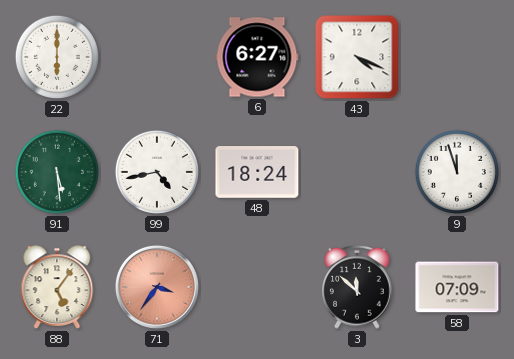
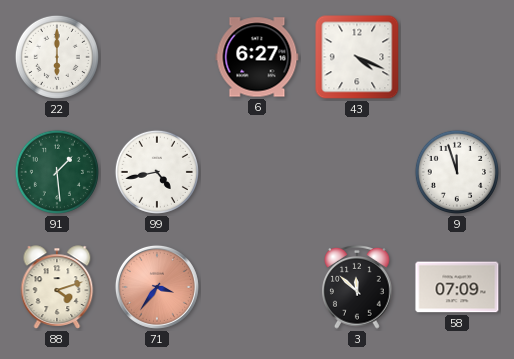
91: 5:29 -> 1:29 (57, 172)
48: 18:24 -> none (257, 172)
88: 5:06 -> 4:12 (57, 287)
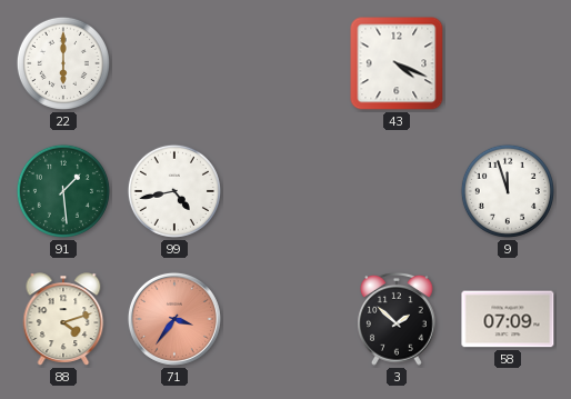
6: 6:27 -> none (257, 57)
3: 11:52 -> 1:52 (397, 319)
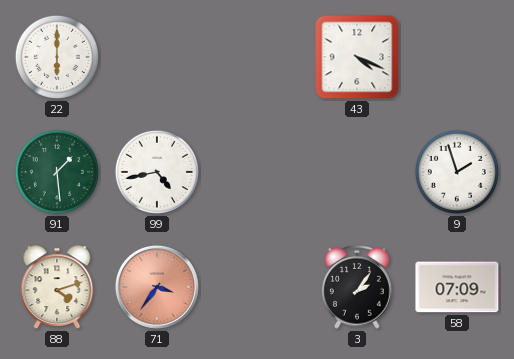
9: 11:57 -> 1:57 (457, 172)
3: 1:52 -> 2:06 (357, 287)
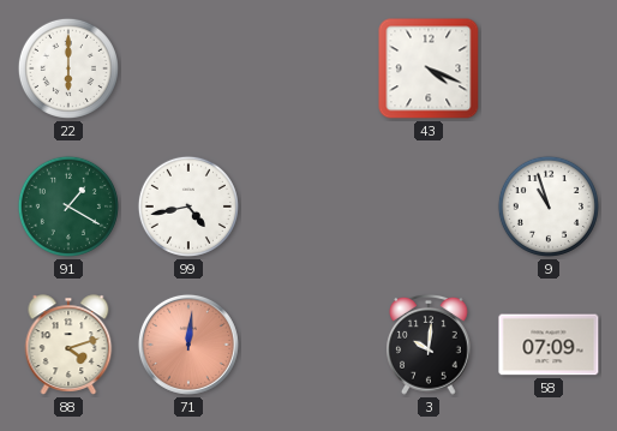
91: 1:29 -> 1:20 (68, 206)
9: 1:57 -> 10:57 (549, 206)
71: 3:36 -> 12:01 (188, 345)
3: 2:06 -> 10:01 (429, 345)
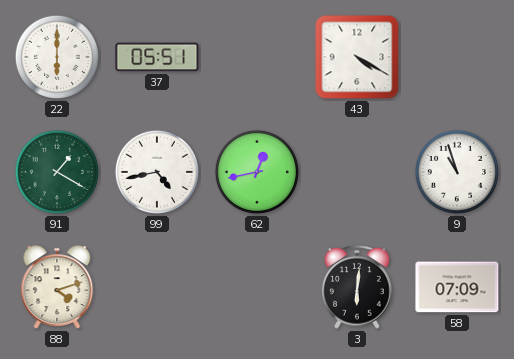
37: none -> 05:51 (157, 57)
43: 4:19 -> 4:20 (357, 57)
62: none -> 12:43 (257, 172)
71: 12:01 -> none (188, 345)
3: 10:01 -> 6:01 (357, 287)
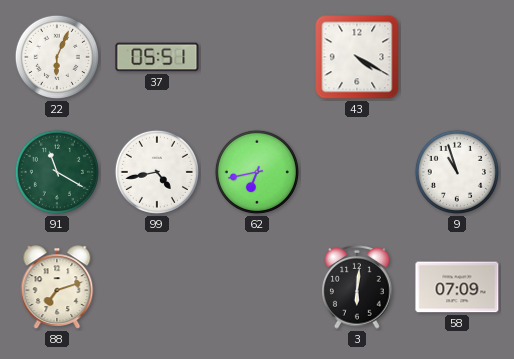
22: 6:00 -> 6:04 (57, 57)
91: 1:20 -> 11:20 (57, 172)
62: 12:43 -> 6:43 (257, 172)
88: 4:12 -> 7:12 (57, 287)
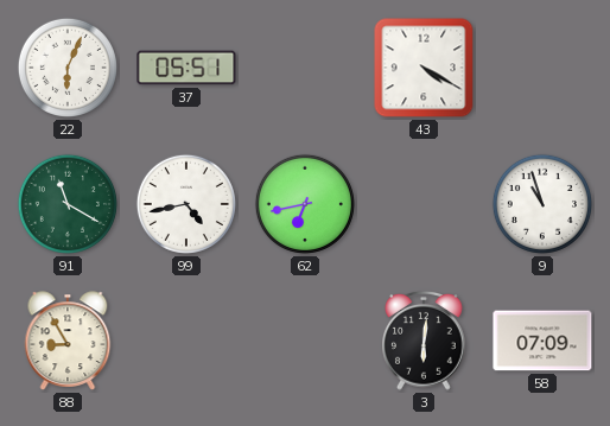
88: 7:12 -> 8:55 (68, 341)
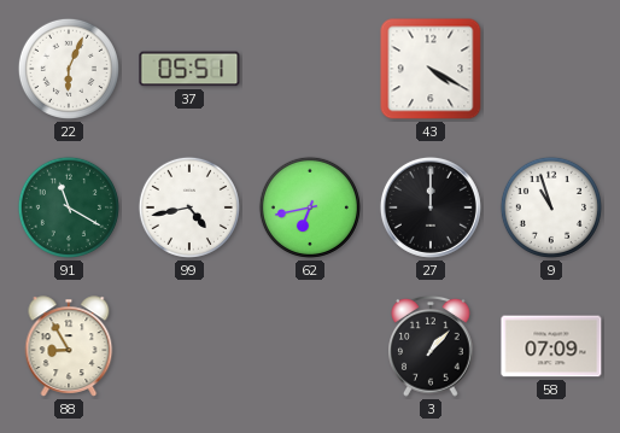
27: none -> 12:00 (431, 207)
3: 6:01 -> 1:07 (431, 346)
